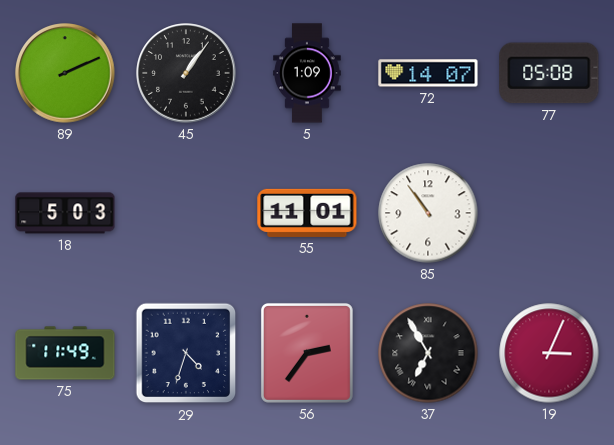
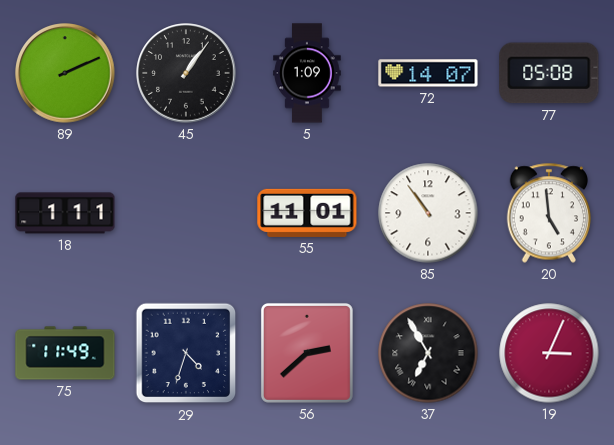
18: 5:03 -> 1:11 (65, 213)
20: none -> 4:59 (549, 213)
56: 2:36 -> 2:38 (307, 353)
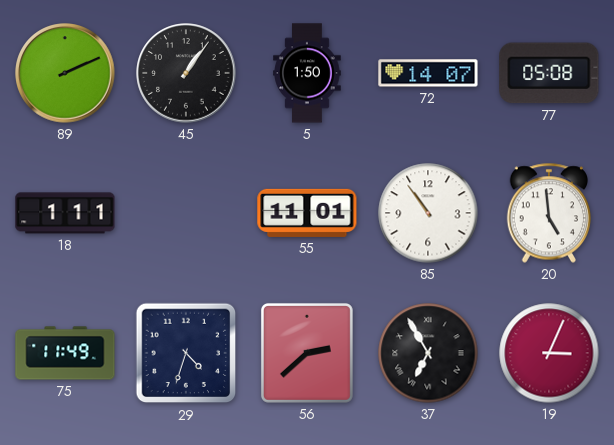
5: 1:09 -> 1:50 (307, 73)
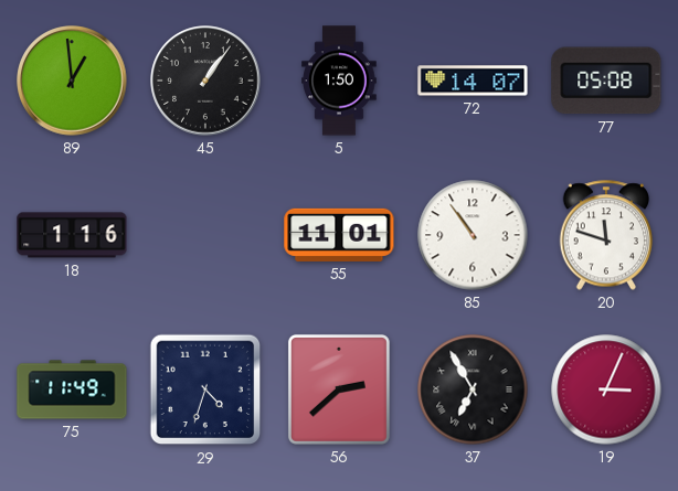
89: 2:11 -> 12:59 (72, 81)
18: 1:11 -> 1:16 (72, 235)
20: 4:59 -> 11:48 (606, 235)
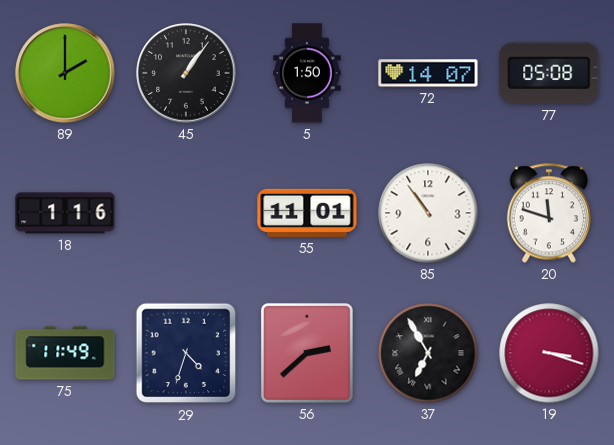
89: 12:59 -> 2:00 (65, 73)
19: 3:04 -> 3:18 (549, 353)
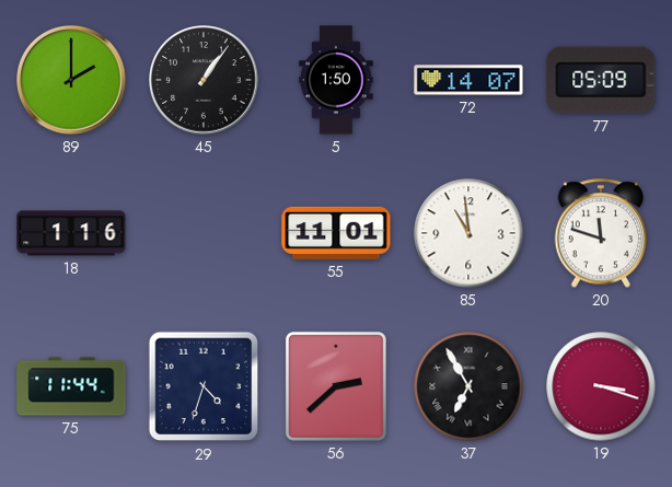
77: 05:08 -> 05:09 (601, 80)
85: 10:54 -> 10:59 (468, 233)
75: 11:49 -> 11:44 (71, 386)
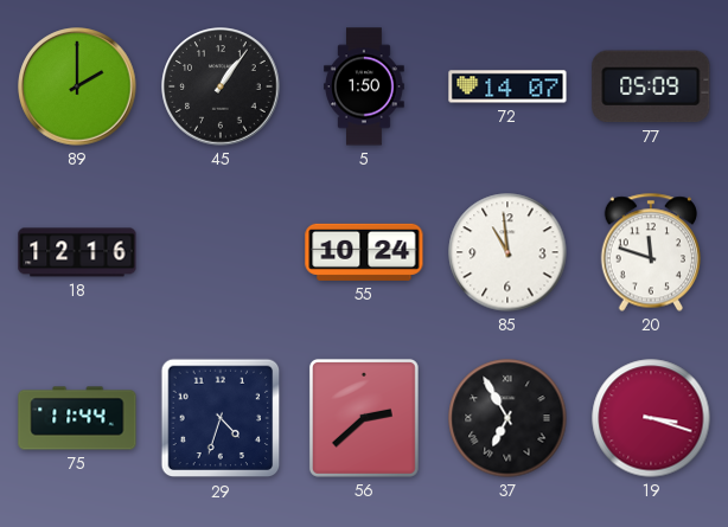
18: 1:16 -> 12:16 (77, 252)
55: 11:01 -> 10:24 (364, 252)
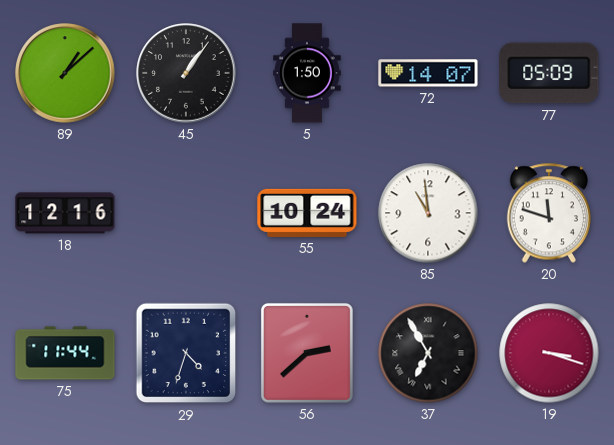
89: 2:00 -> 1:08 (65, 73)
